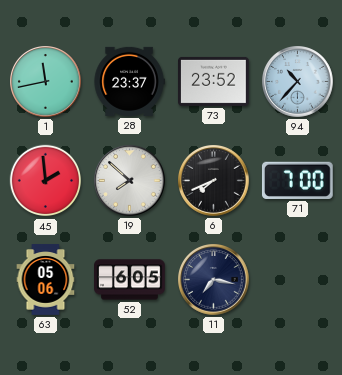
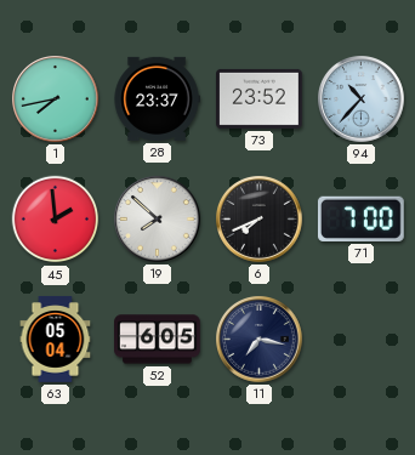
1: 11:43 -> 7:43 (56, 99)
63: 05:06 -> 05:04 (56, 340)
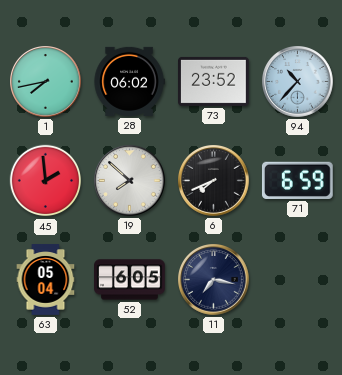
28: 23:37 -> 06:02 (129, 81)
71: 7:00 -> 6:59 (297, 180)
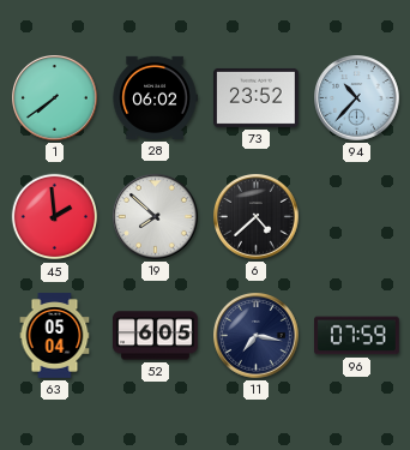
1: 7:43 -> 7:39 (55, 98)
6: 7:41 -> 4:38 (257, 217)
71: 6:59 -> none (297, 180)
96: none -> 07:59 (357, 336)
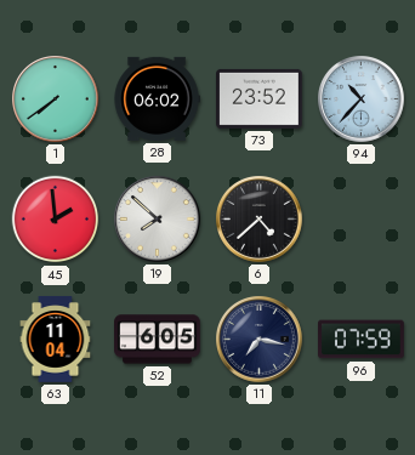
63: 05:04 -> 11:04 (56, 340)
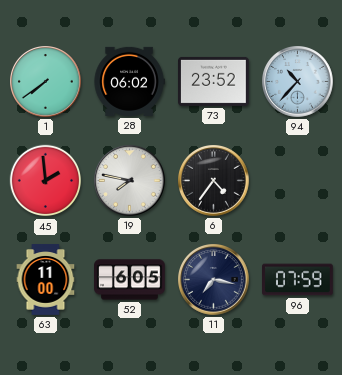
19: 7:52 -> 7:47 (130, 181)
6: 4:38 -> 4:36 (214, 181)
63: 11:04 -> 11:00 (46, 280)
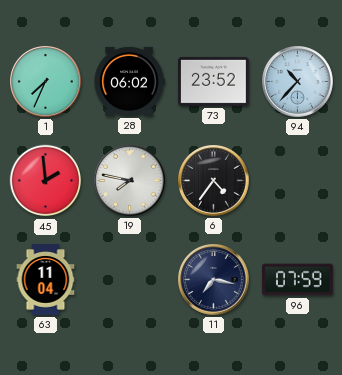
1: 7:39 -> 7:34 (46, 82)
63: 11:00 -> 11:04 (46, 280)
52: 6:05 -> none (130, 280)
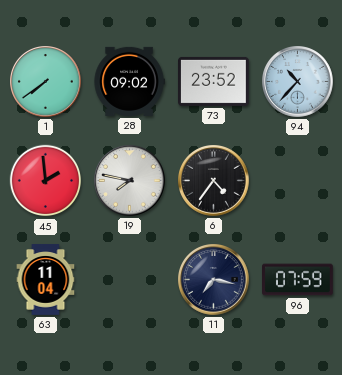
1: 7:34 -> 7:39 (46, 82)
28: 06:02 -> 09:02 (129, 81)
